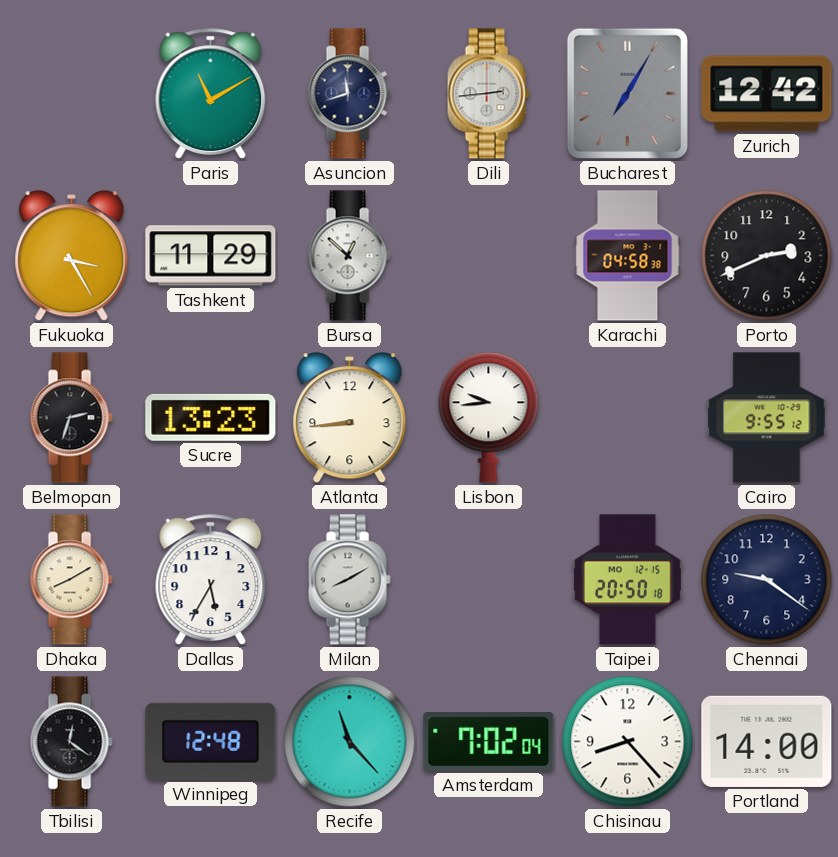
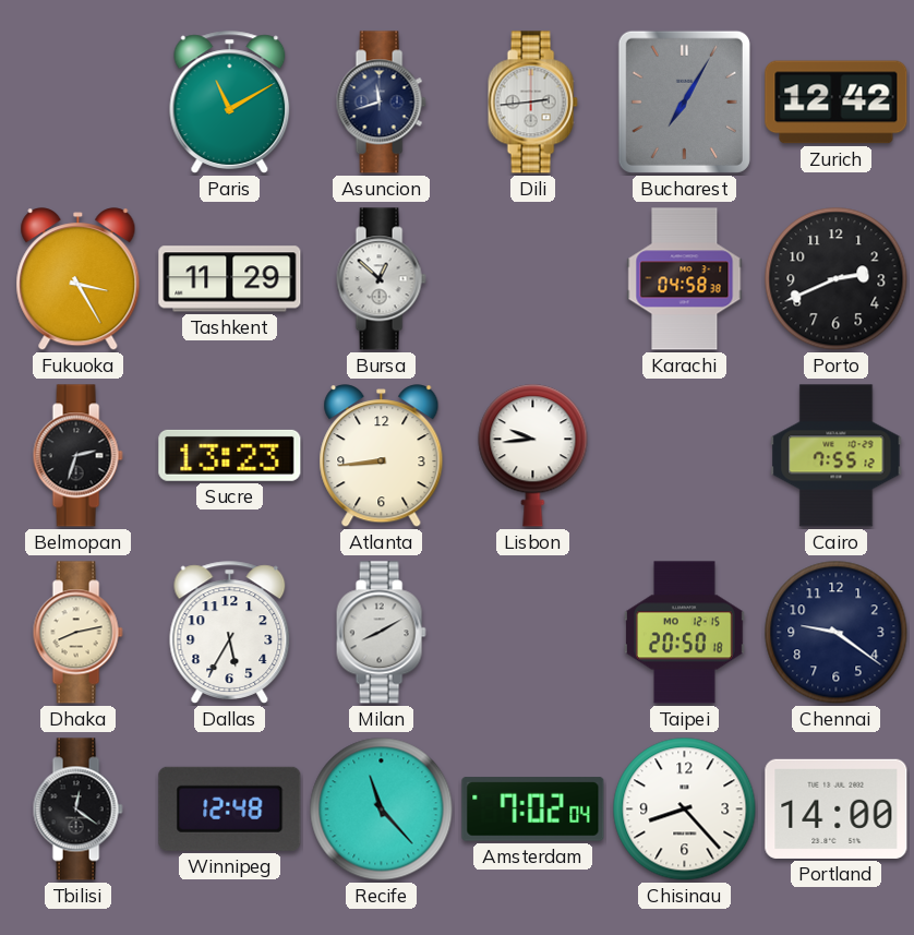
Cairo: 9:55 -> 7:55 (837, 456)
Dhaka: 8:10 -> 8:13 (77, 633)
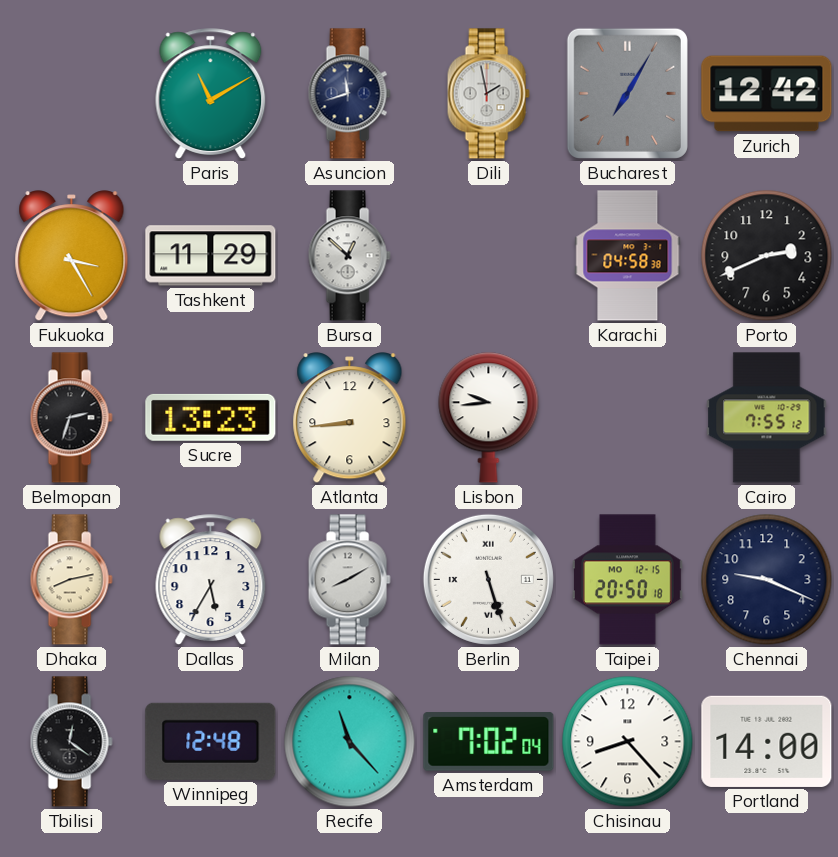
Dili: 2:44 -> 1:58 (488, 94)
Berlin: none -> 5:27 (488, 579)
Chennai: 9:21 -> 9:19 (767, 580)
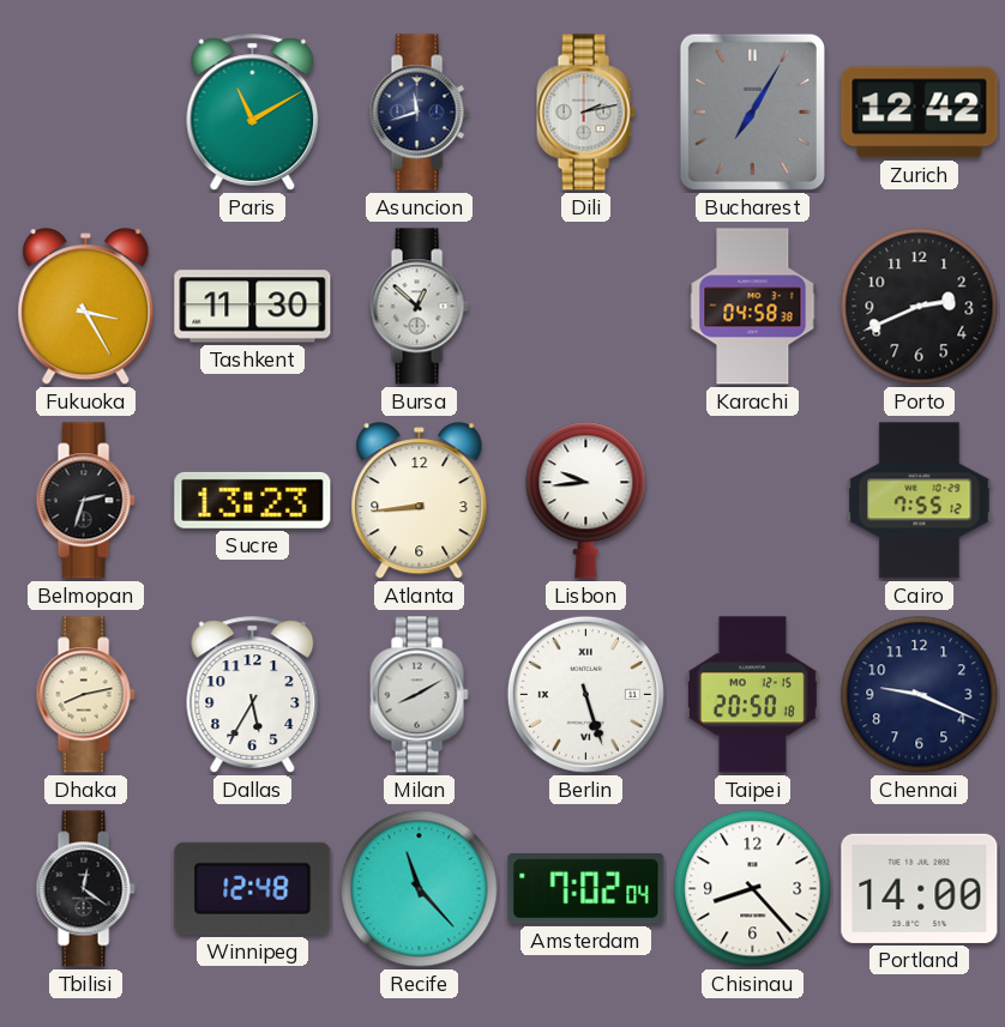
Dili: 1:58 -> 2:13 (585, 113)
Tashkent: 11:29 -> 11:30 (253, 307)
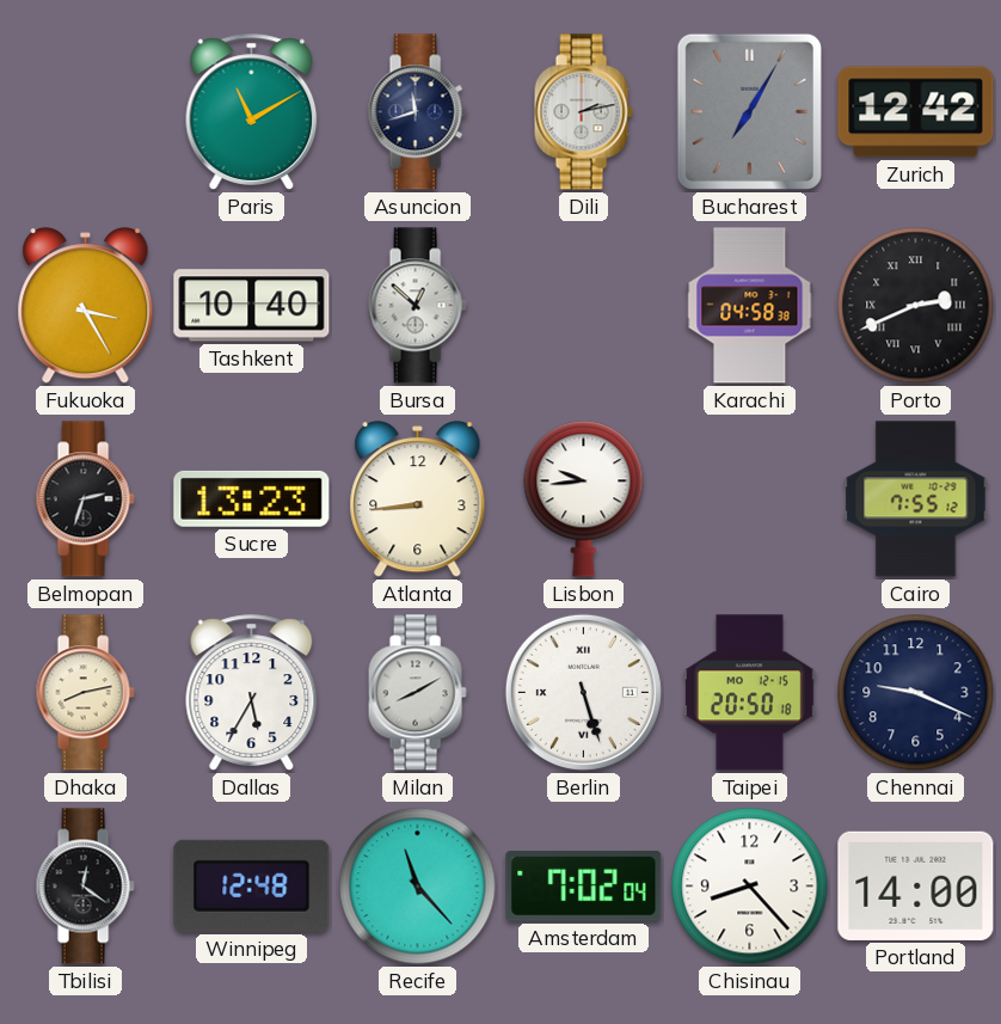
Tashkent: 11:30 -> 10:40 (252, 306)
Porto numerals: Arabic -> Roman (916, 306)
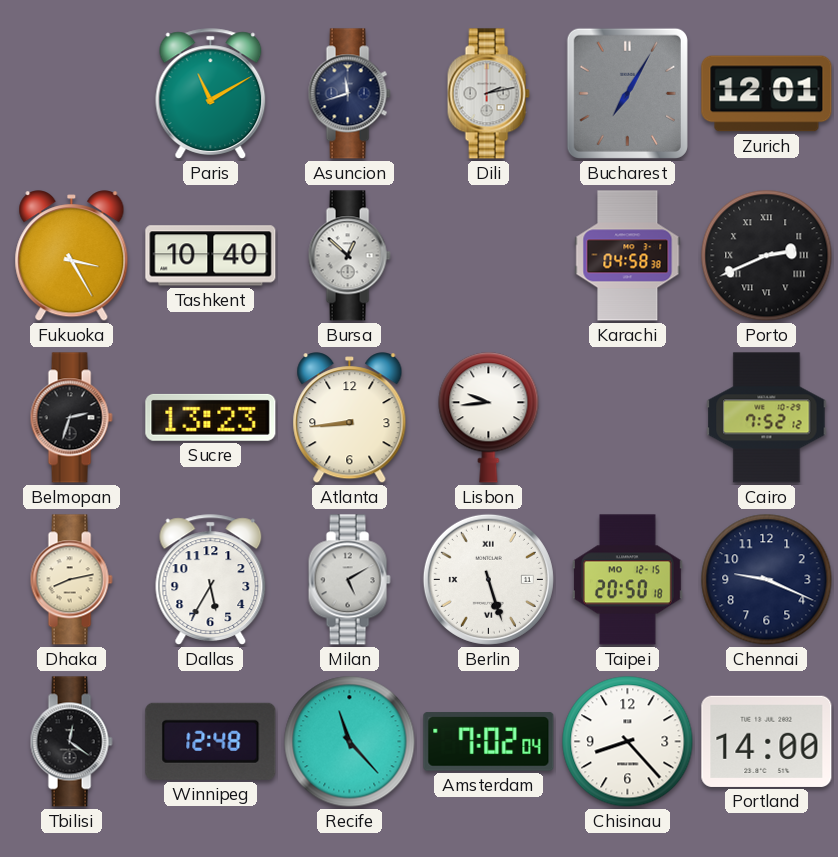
Zurich: 12:42 -> 12:01 (767, 94)
Cairo: 7:55 -> 7:52 (767, 418)
Milan: 8:10 -> 5:10 (349, 580)
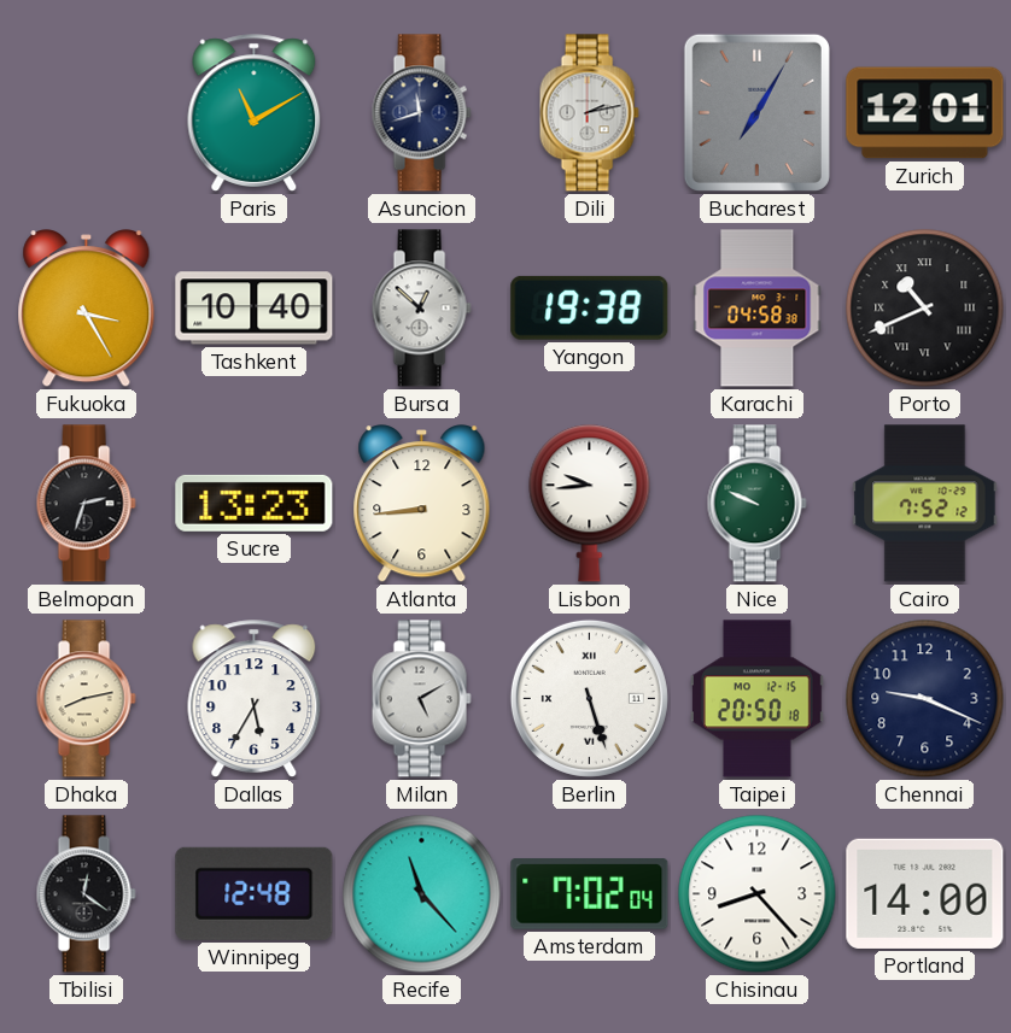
Yangon: none -> 19:38 (590, 307)
Porto: 2:41 -> 10:41 (925, 309)
Nice: none -> 9:49 (756, 504)
